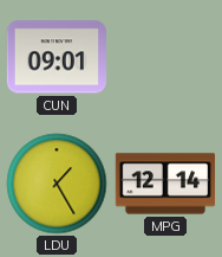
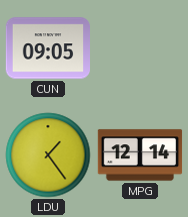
CUN: 09:01 -> 09:05 (47, 48)
LDU: 1:25 -> 1:24 (48, 155)
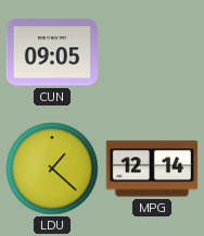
LDU: 1:24 -> 1:22 (52, 169)
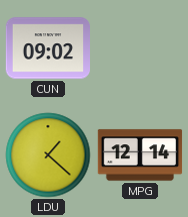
CUN: 09:05 -> 09:02 (47, 48)
